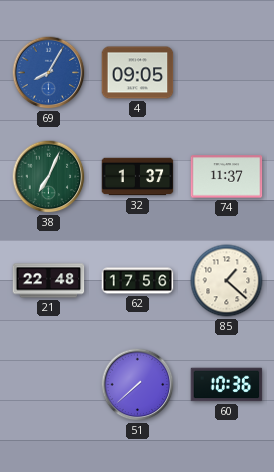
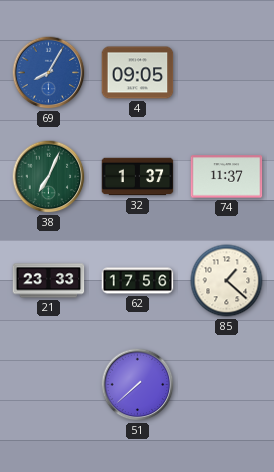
21: 22:48 -> 23:33 (49, 281)
60: 10:36 -> none (227, 385)
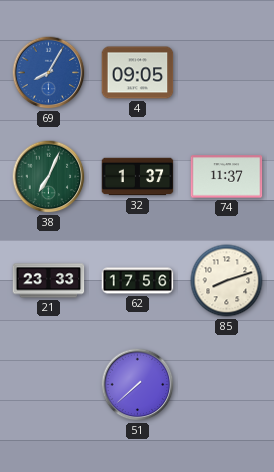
85: 1:22 -> 8:12 (227, 281)
